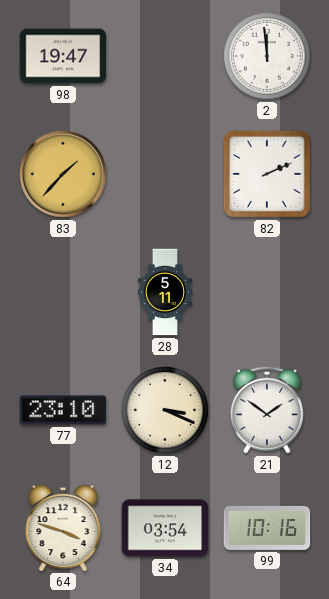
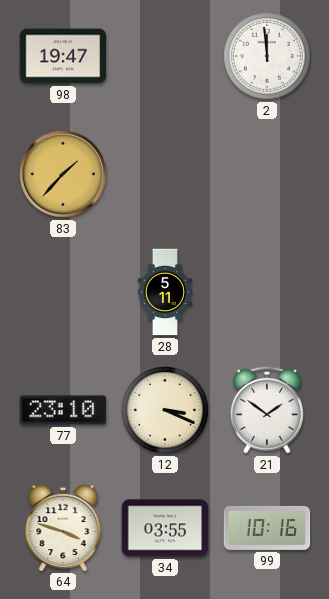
82: 2:11 -> none (267, 174)
34: 03:54 -> 03:55 (165, 528)
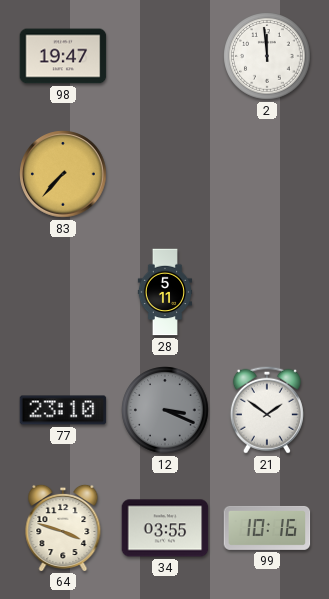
83: 1:37 -> 7:37 (63, 174)
12 dial: cream -> grey (165, 410)
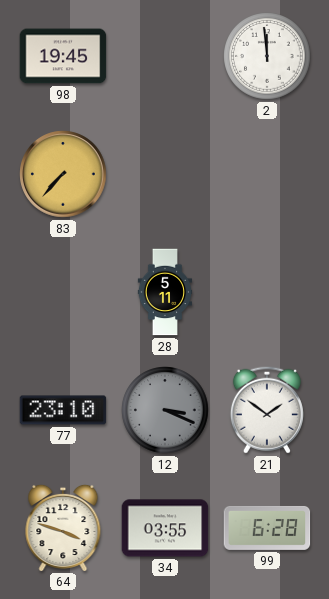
98: 19:47 -> 19:45 (63, 56)
99: 10:16 -> 6:28 (267, 528)
